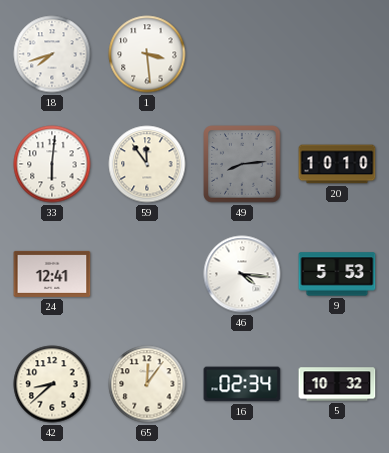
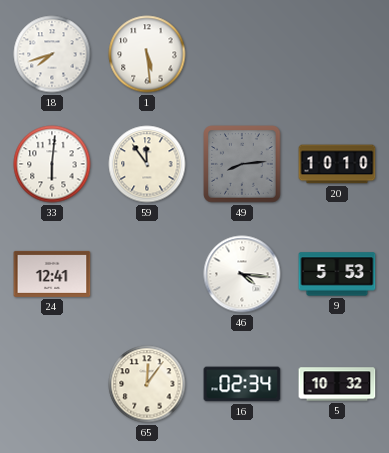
1: 3:29 -> 5:29 (147, 54)
42: 8:38 -> none (52, 384)
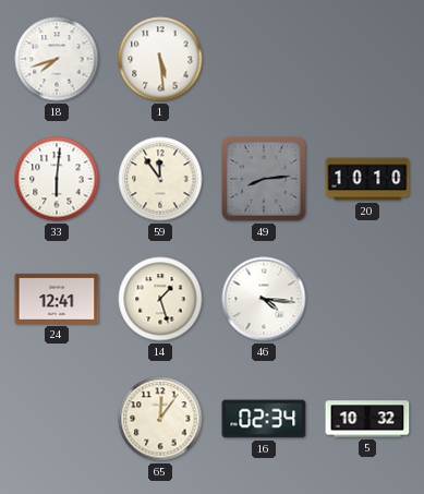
14: none -> 1:27 (160, 299)
9: 5:53 -> none (337, 274)
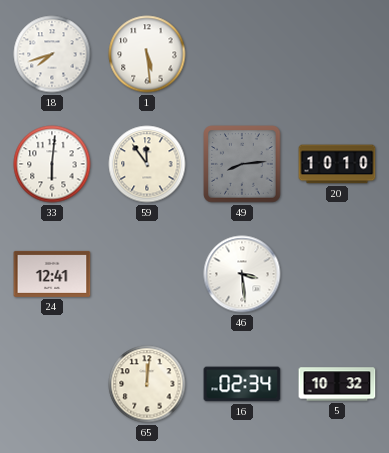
14: 1:27 -> none (160, 299)
46: 4:16 -> 3:29 (242, 274)
65: 12:06 -> 12:01 (147, 384)
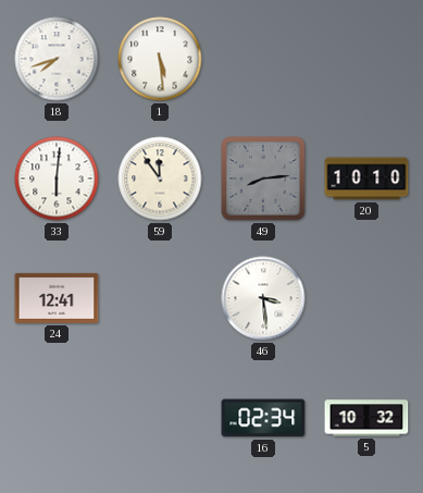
65: 12:01 -> none (147, 384)
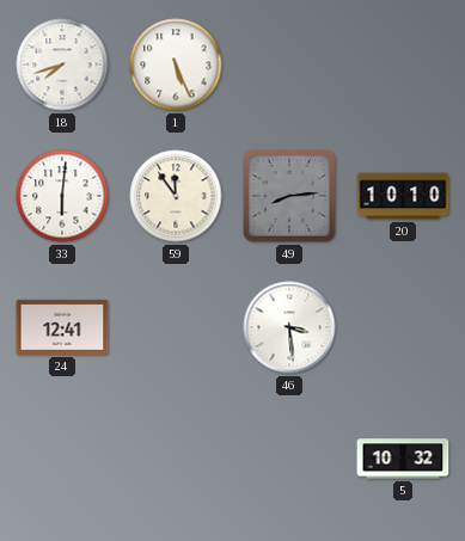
1: 5:29 -> 5:26 (176, 64)
16: 02:34 -> none (263, 418)
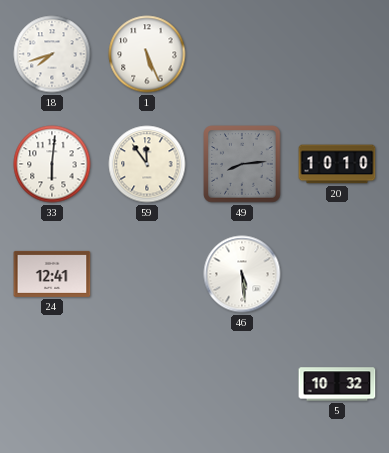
46: 3:29 -> 5:29 (242, 274)
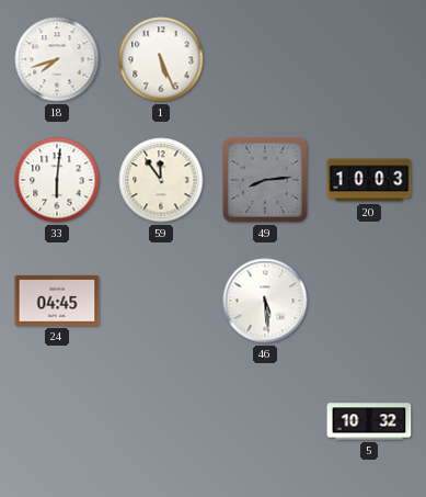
20: 10:10 -> 10:03 (369, 180)
24: 12:41 -> 04:45 (57, 301)
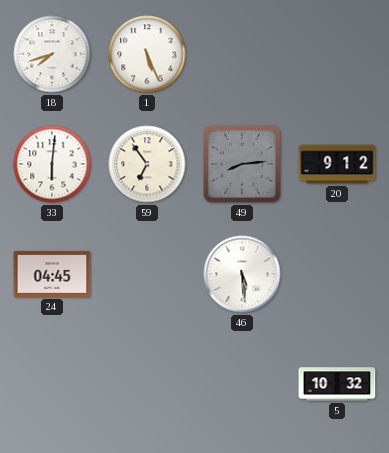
59: 11:54 -> 6:54 (147, 164)
20: 10:03 -> 9:12 (337, 164)
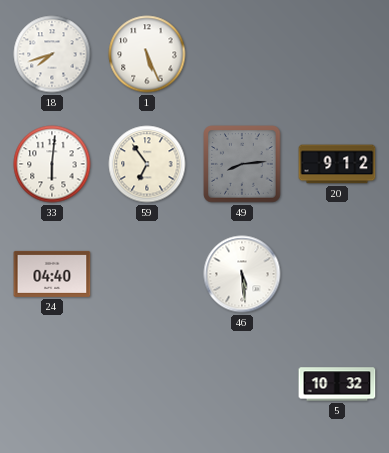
24: 04:45 -> 04:40 (52, 274)
